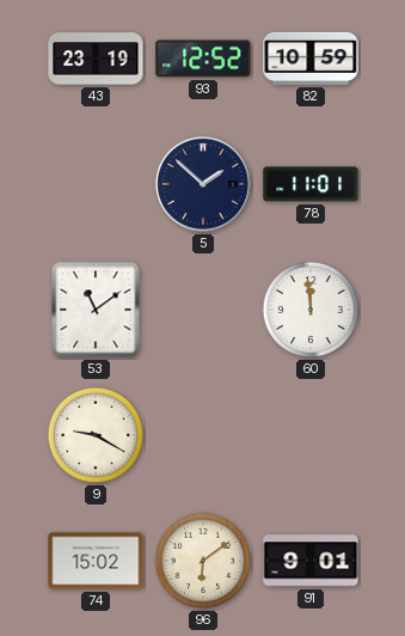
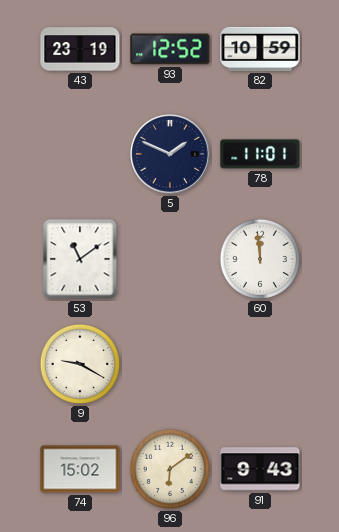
5: 1:52 -> 1:49 (170, 154)
91: 9:01 -> 9:43 (260, 469)
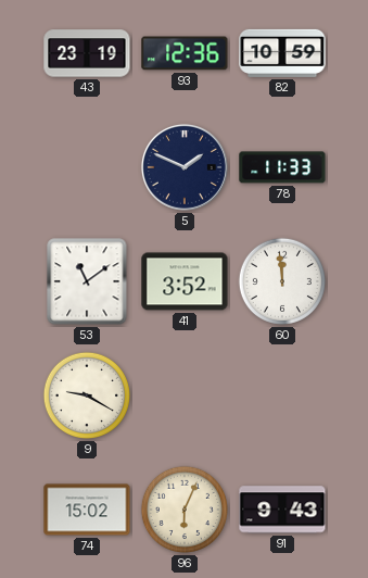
93: 12:52 -> 12:36 (185, 53)
78: 11:01 -> 11:33 (282, 167)
41: none -> 3:52 (185, 281)
96: 6:09 -> 6:04 (185, 510)
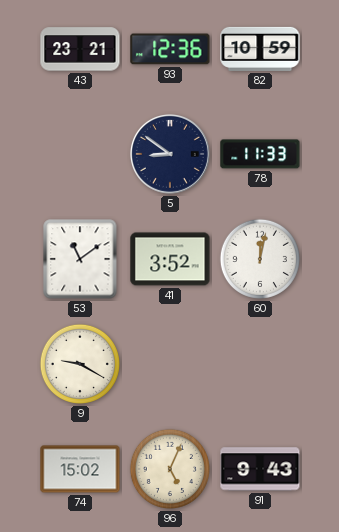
43: 23:19 -> 23:21 (80, 49)
5: 1:49 -> 8:51 (170, 154)
60: 11:59 -> 12:02 (260, 259)
96: 6:04 -> 5:04 (170, 469)
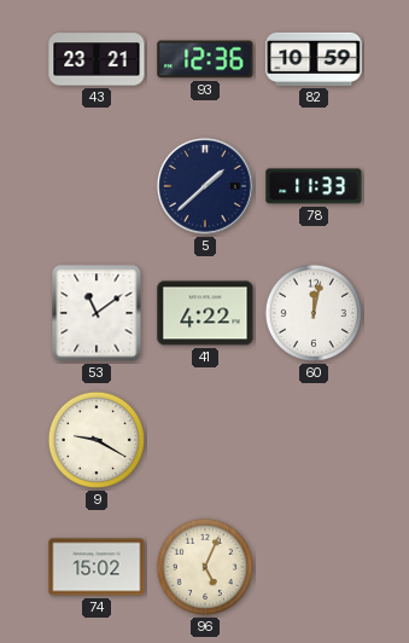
5: 8:51 -> 1:38 (205, 186)
41: 3:52 -> 4:22 (205, 313)
91: 9:43 -> none (260, 469)
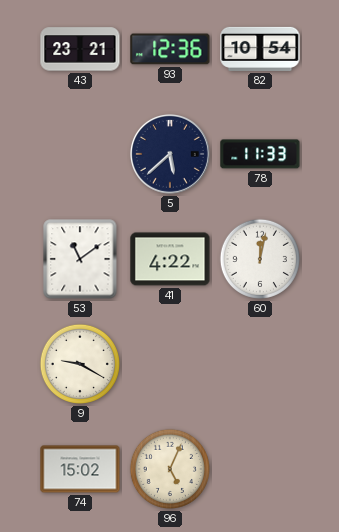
82: 10:59 -> 10:54 (260, 49)
5: 1:38 -> 5:38 (170, 154)
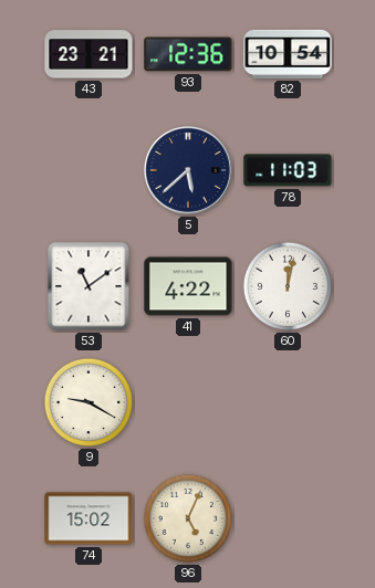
78: 11:33 -> 11:03 (288, 170)
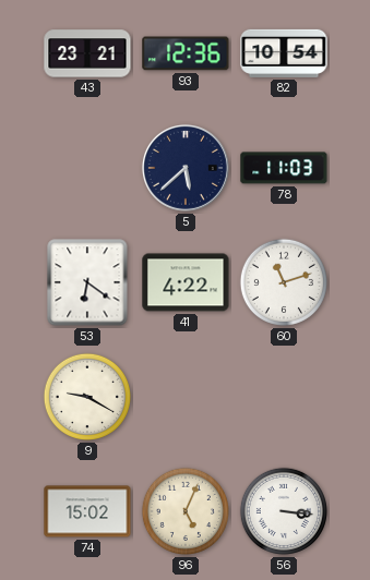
53: 11:09 -> 6:21 (87, 282)
60: 12:02 -> 11:12 (284, 282)
56: none -> 3:16 (284, 511)
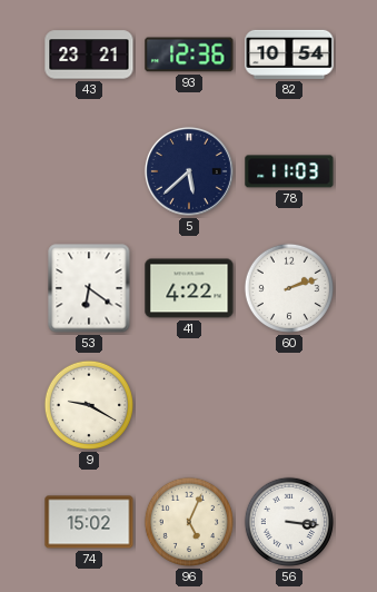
60: 11:12 -> 2:12 (289, 288)
